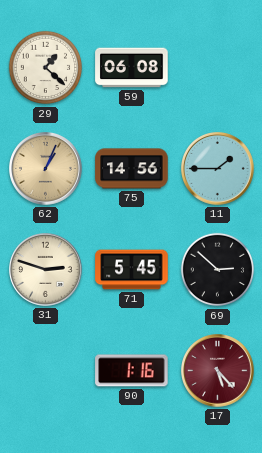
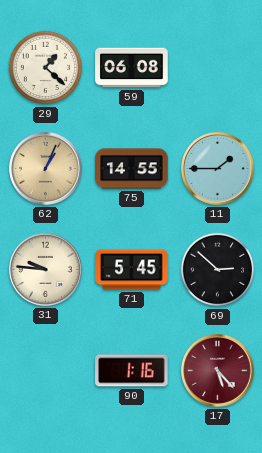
75: 14:56 -> 14:55 (132, 169)
31: 2:48 -> 9:46 (46, 270)
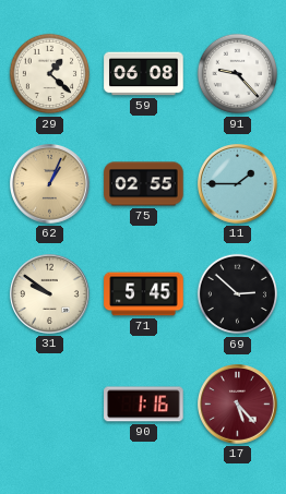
91: none -> 9:23 (238, 74)
75: 14:55 -> 02:55 (144, 184)
31: 9:46 -> 9:51 (50, 294)
